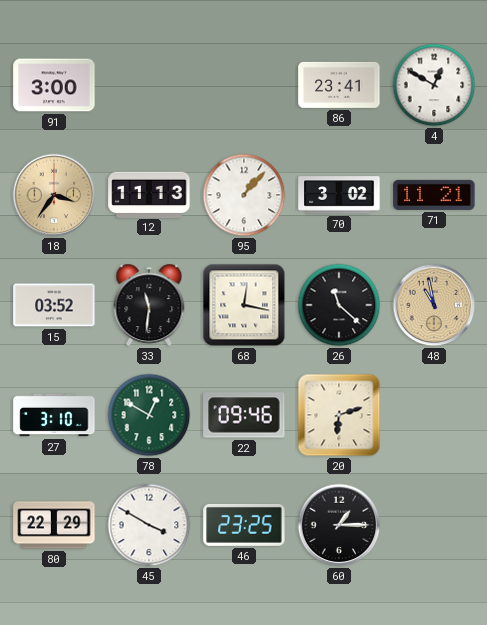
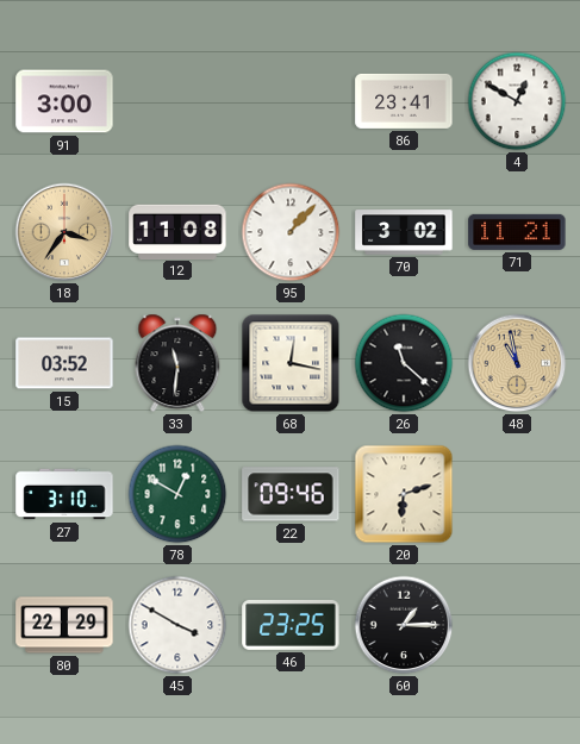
12: 11:13 -> 11:08 (177, 231)
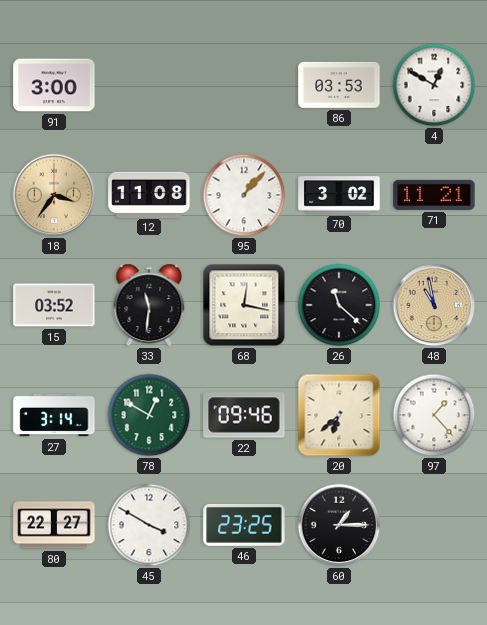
86: 23:41 -> 03:53 (339, 85)
27: 3:10 -> 3:14 (54, 415)
20: 6:12 -> 6:38 (339, 415)
97: none -> 1:23 (434, 415)
80: 22:29 -> 22:27 (54, 525)
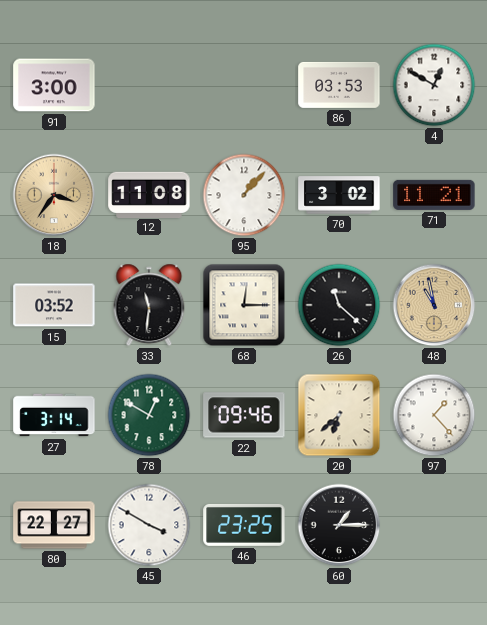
68: 12:17 -> 12:15 (244, 305)
